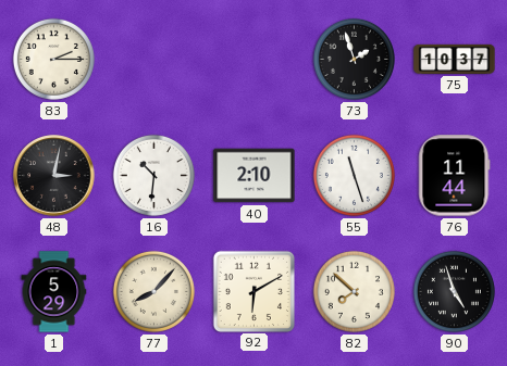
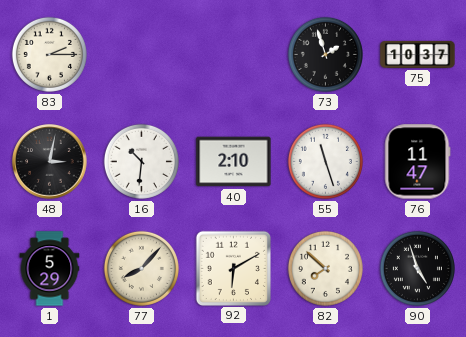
76: 11:44 -> 11:47 (418, 162)
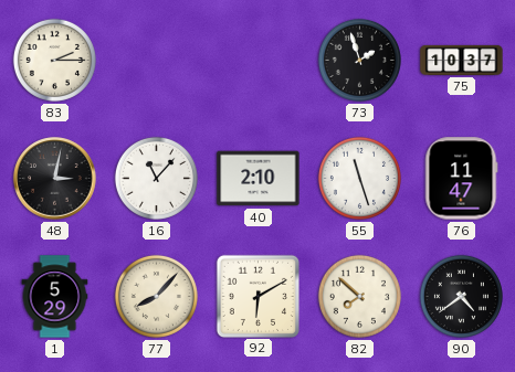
16: 10:31 -> 11:07 (156, 178)
90: 4:57 -> 4:39 (461, 296)
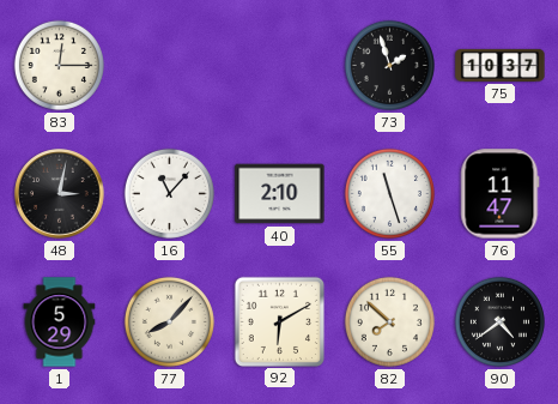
83: 2:15 -> 12:15 (59, 65)
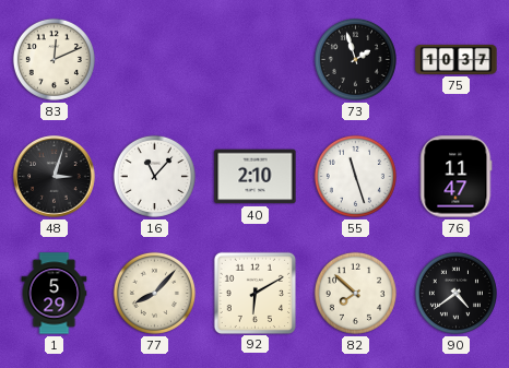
83: 12:15 -> 12:11 (54, 59)
48: 3:02 -> 3:03 (55, 177)
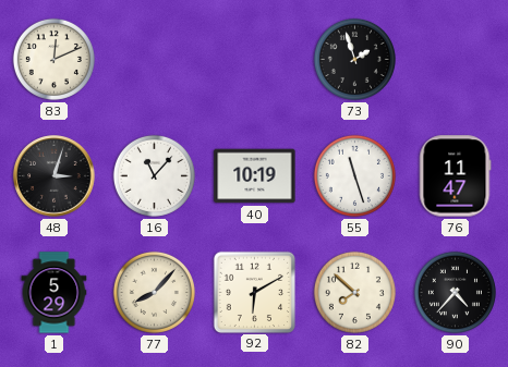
75: 10:37 -> none (457, 59)
40: 2:10 -> 10:19 (255, 176)
90: 4:39 -> 4:37 (455, 292)
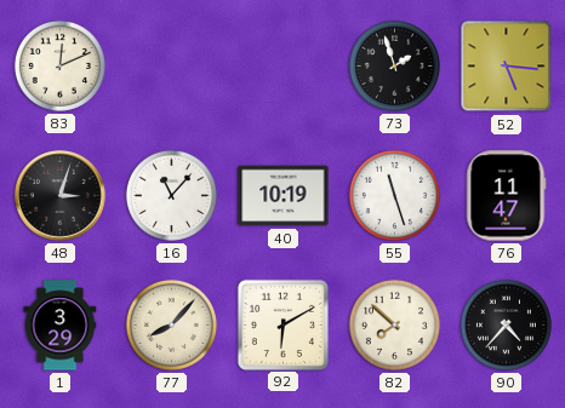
52: none -> 5:16 (507, 67)
1: 5:29 -> 3:29 (61, 326)
